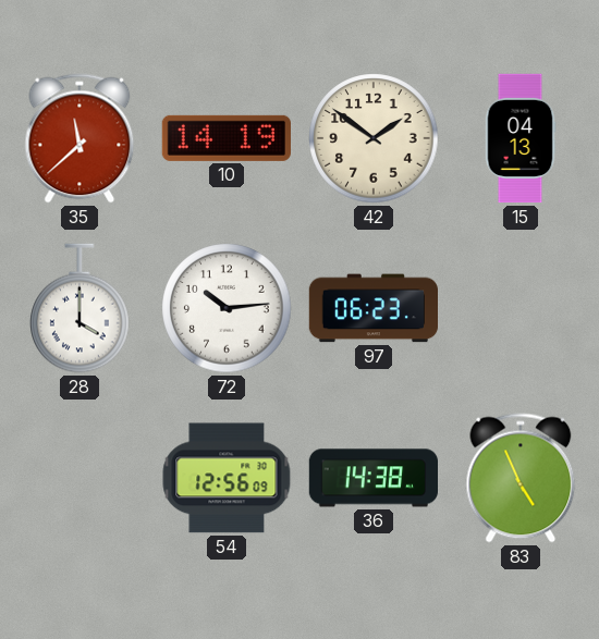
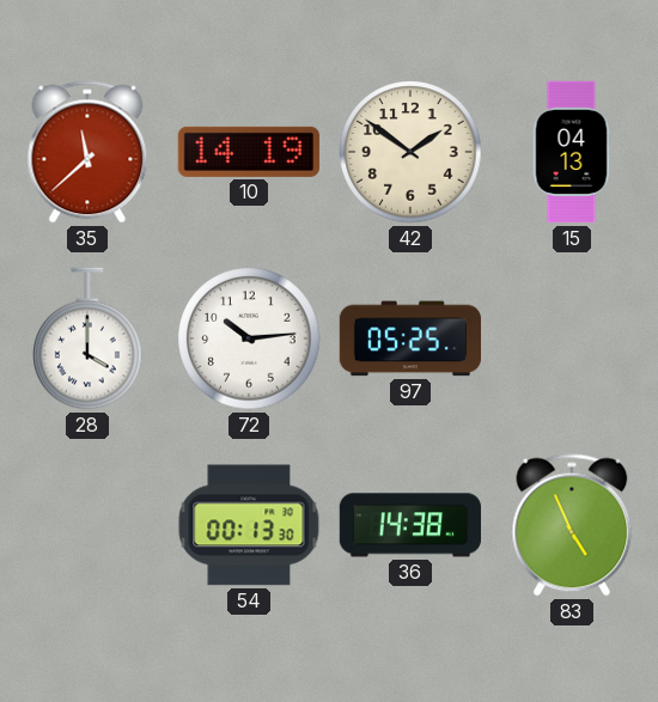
97: 06:23 -> 05:25 (409, 338)
54: 12:56 -> 00:13 (249, 525)
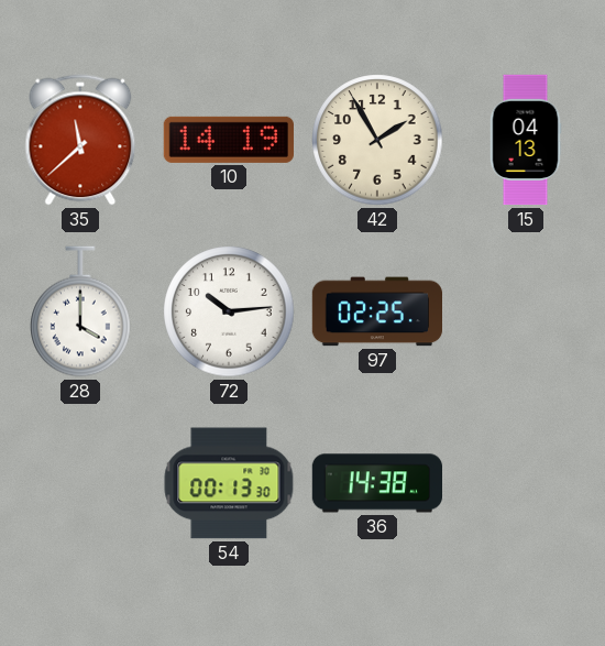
42: 1:51 -> 1:55 (377, 140)
97: 05:25 -> 02:25 (376, 311)
83: 4:56 -> none (572, 525)
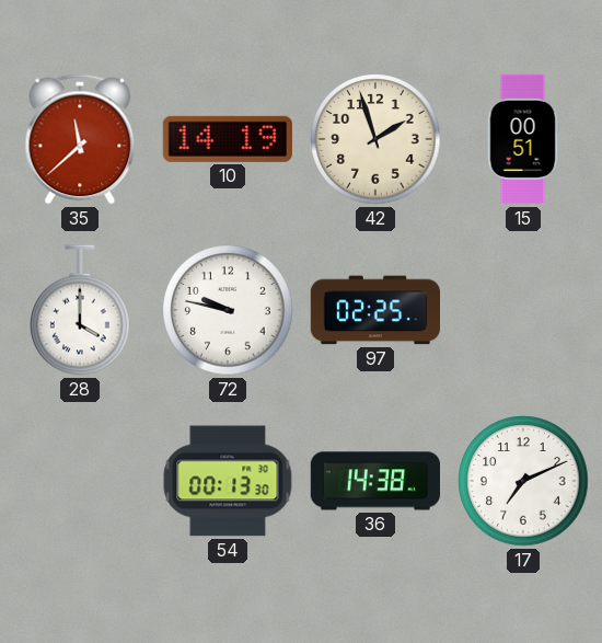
42: 1:55 -> 1:57 (375, 139)
15: 04:13 -> 00:51 (523, 139)
72: 10:14 -> 9:47 (228, 310)
17: none -> 7:11 (523, 481)
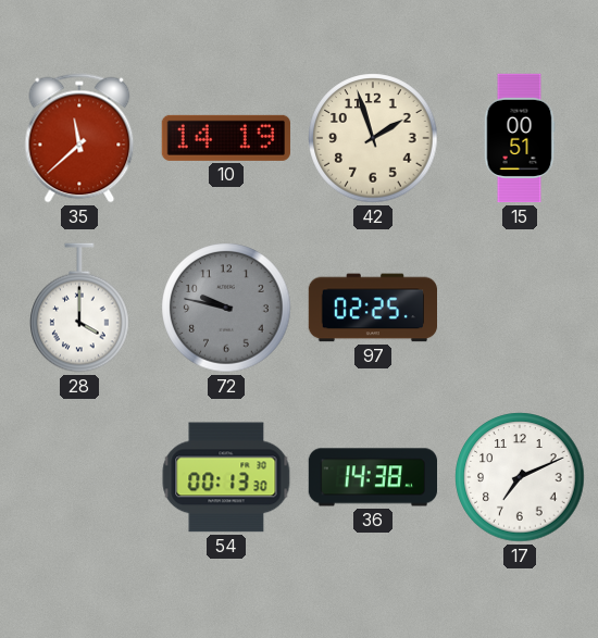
72 dial: white -> grey (226, 308)
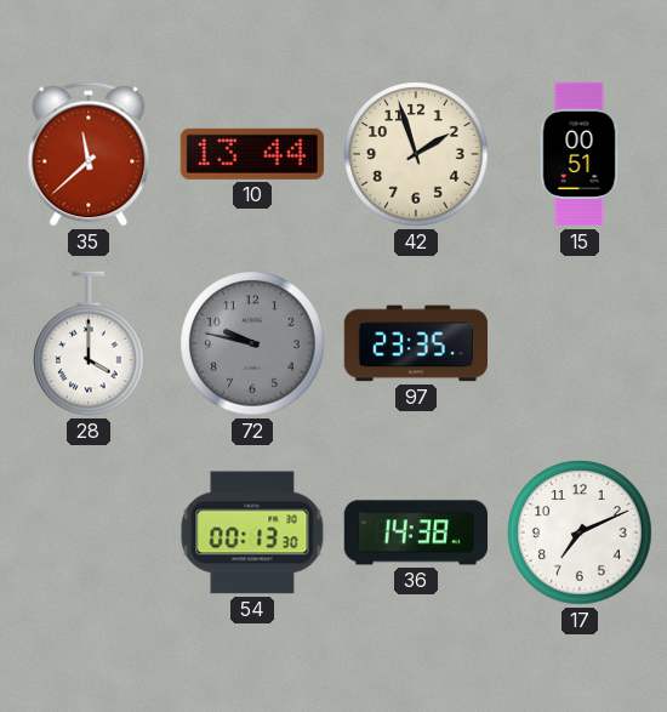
10: 14:19 -> 13:44 (252, 154)
97: 02:25 -> 23:35 (415, 343)
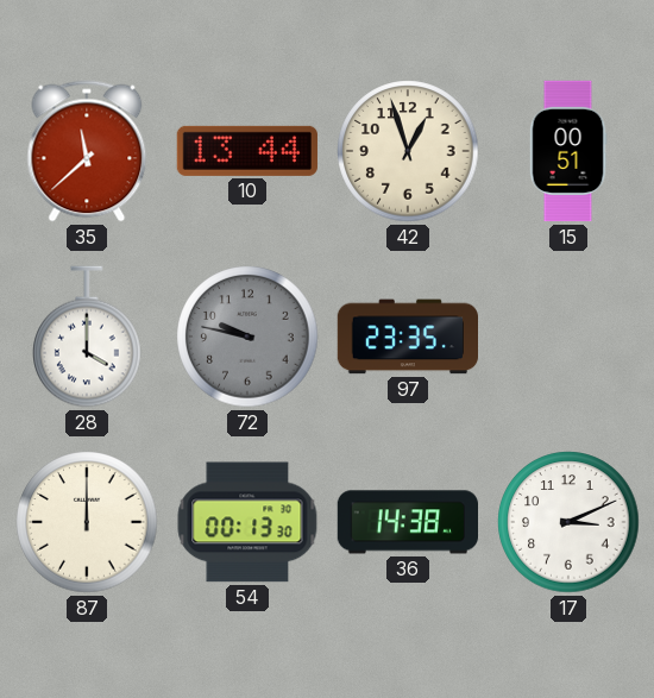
42: 1:57 -> 12:57 (408, 151)
87: none -> 12:00 (87, 522)
17: 7:11 -> 3:11 (568, 522)
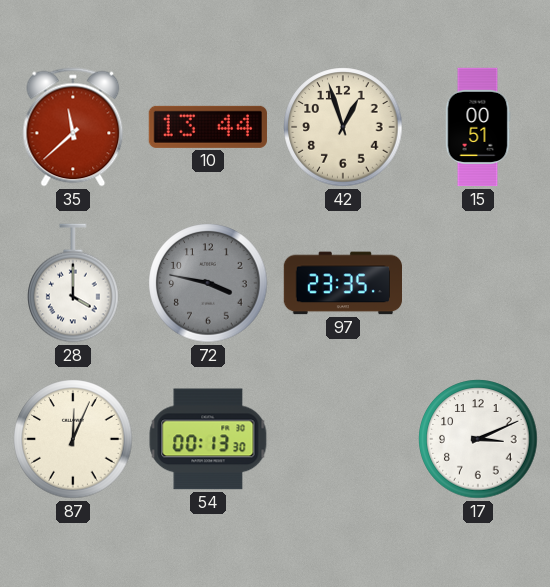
72: 9:47 -> 3:47 (208, 283)
87: 12:00 -> 12:04 (73, 439)
36: 14:38 -> none (407, 522)
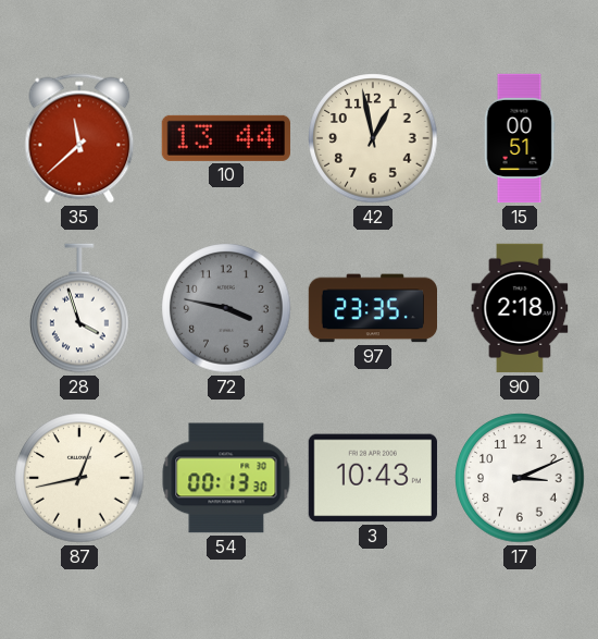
42: 12:57 -> 12:58 (373, 138)
28: 4:00 -> 3:57 (79, 308)
90: none -> 2:18 (520, 308)
87: 12:04 -> 12:43 (79, 478)
3: none -> 10:43 (373, 478)
